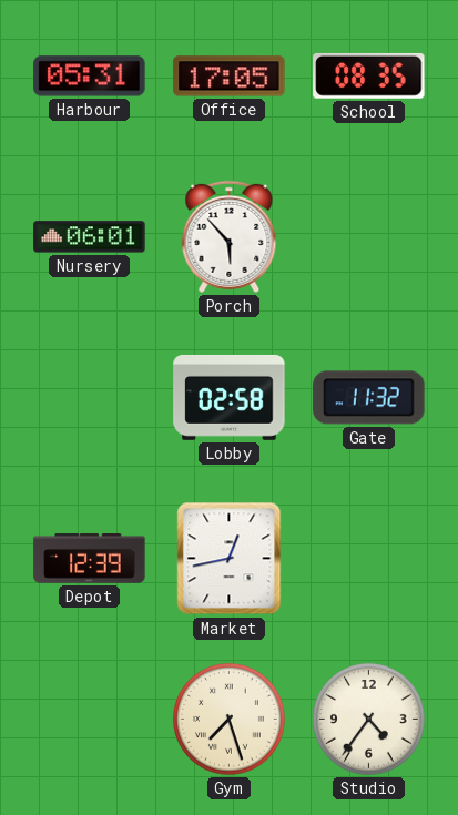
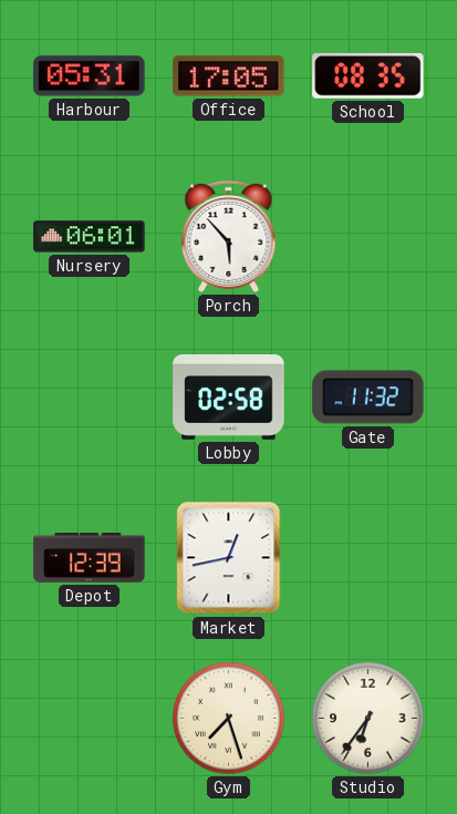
Studio: 4:36 -> 6:36 (368, 719)
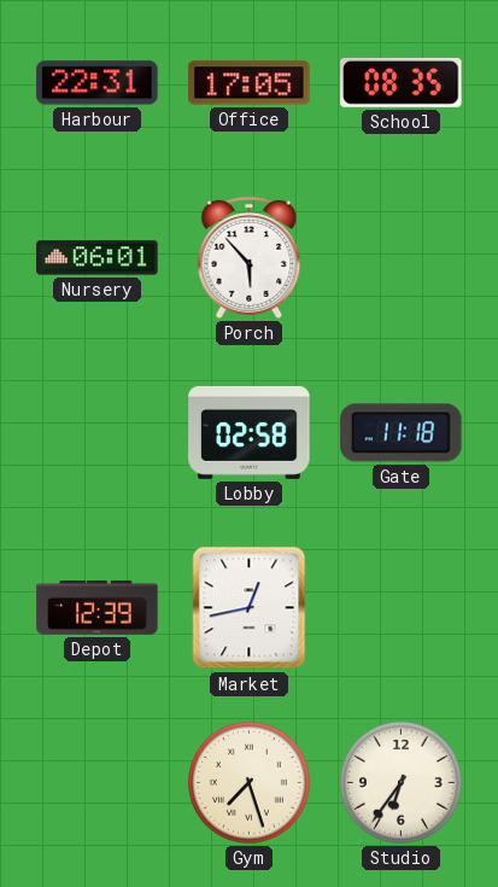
Harbour: 05:31 -> 22:31 (98, 83)
Gate: 11:32 -> 11:18 (402, 433)
